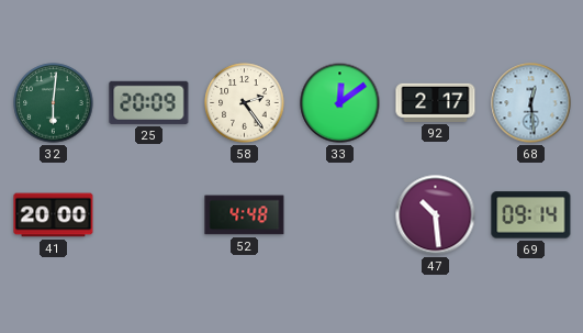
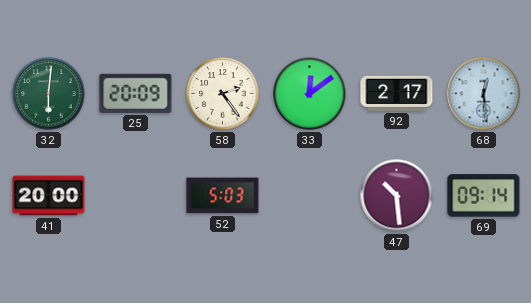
52: 4:48 -> 5:03 (223, 196)
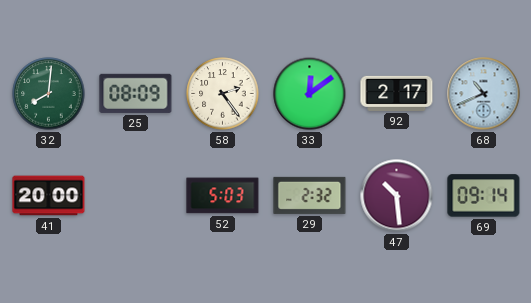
32: 6:01 -> 8:01 (49, 94)
25: 20:09 -> 08:09 (136, 93)
68: 12:29 -> 10:41 (484, 94)
29: none -> 2:32 (310, 195)
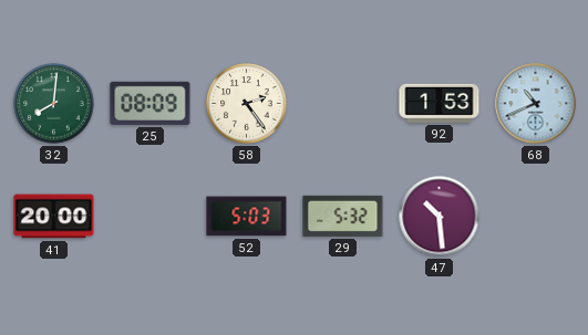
33: 12:09 -> none (310, 94)
92: 2:17 -> 1:53 (440, 103)
29: 2:32 -> 5:32 (343, 216)
69: 09:14 -> none (484, 196)
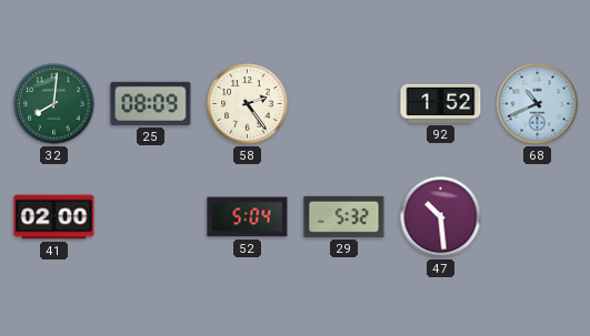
92: 1:53 -> 1:52 (441, 103)
41: 20:00 -> 02:00 (54, 217)
52: 5:03 -> 5:04 (248, 217)
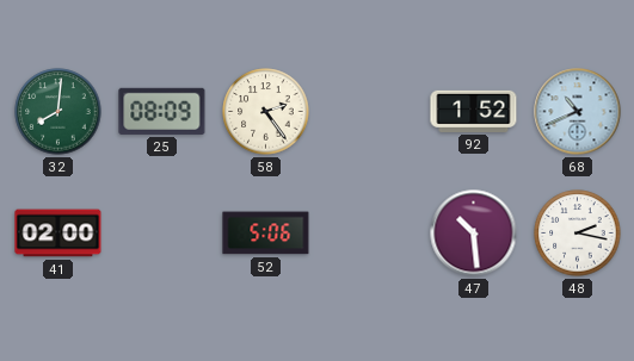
52: 5:04 -> 5:06 (266, 234)
29: 5:32 -> none (344, 216)
48: none -> 2:17 (578, 234)
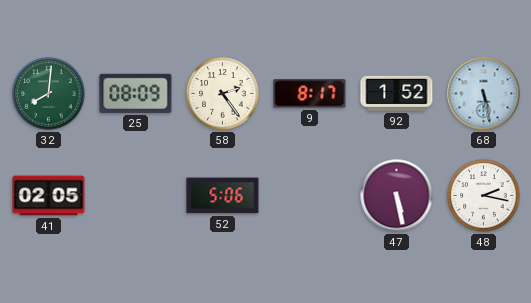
9: none -> 8:17 (310, 94)
68: 10:41 -> 5:28 (484, 94)
41: 02:00 -> 02:05 (49, 196)
47: 10:29 -> 5:28 (397, 196)
